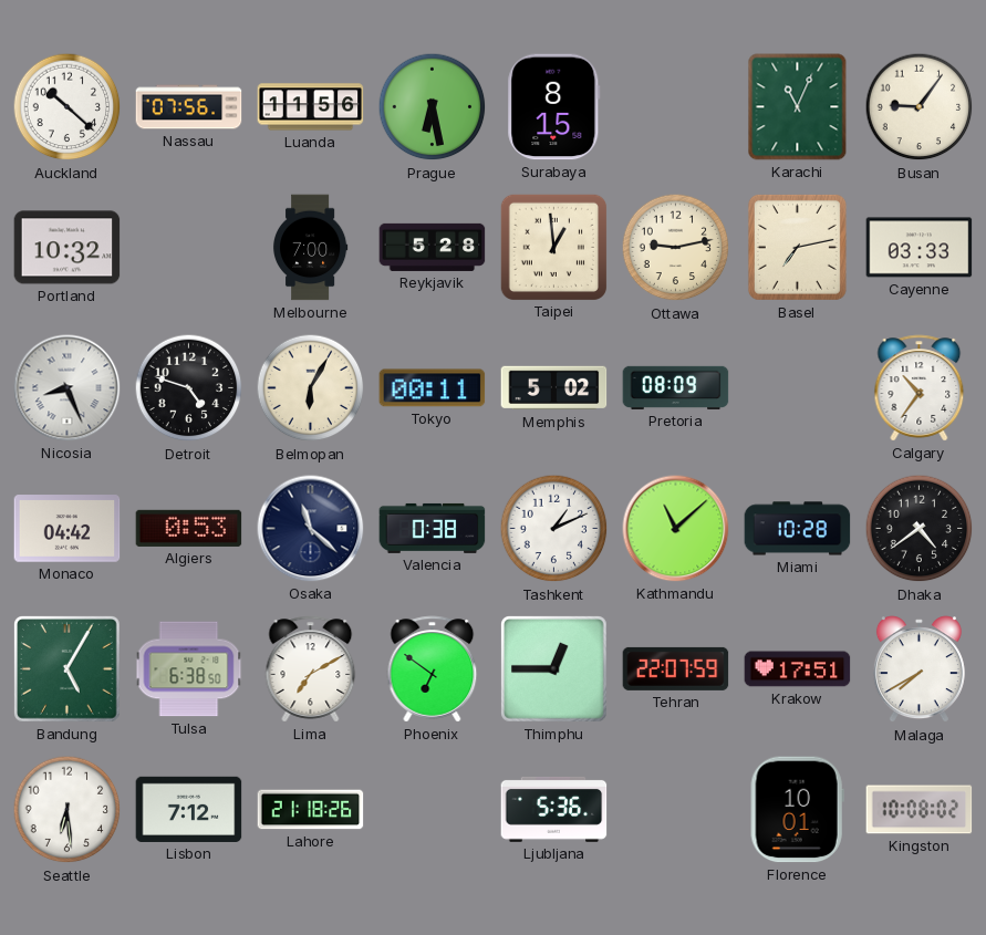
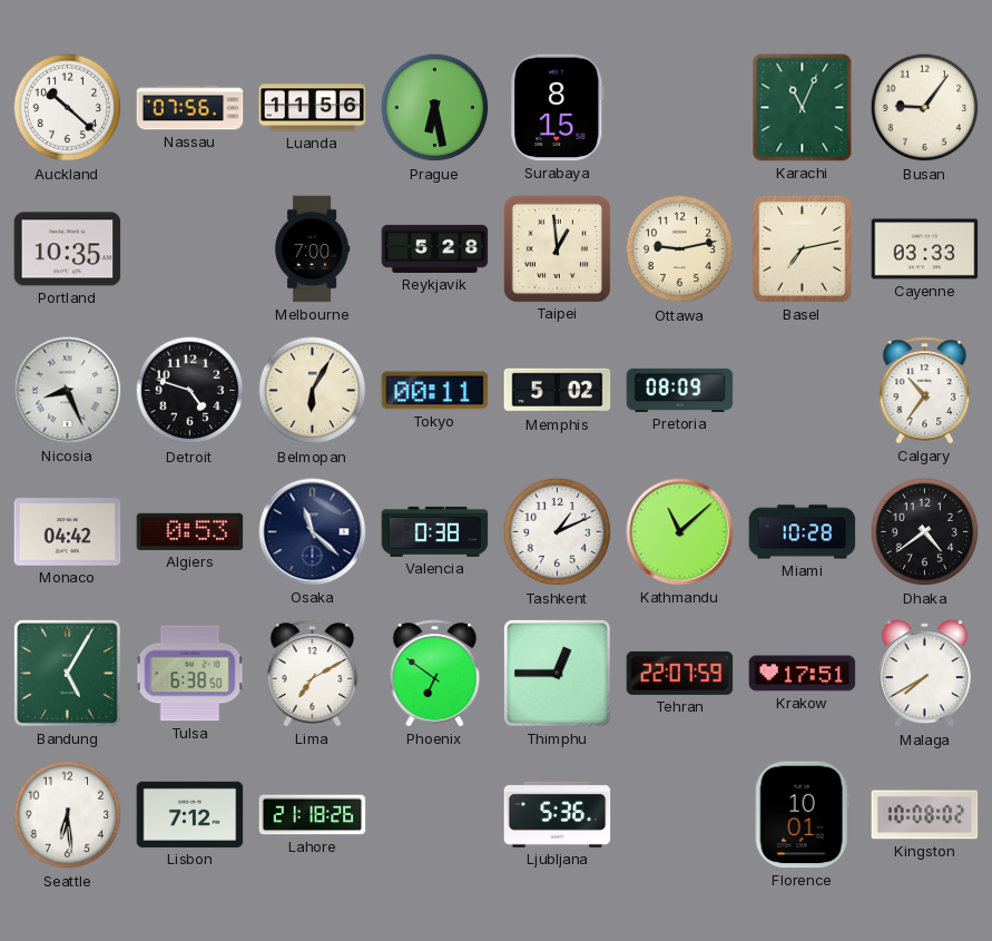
Portland: 10:32 -> 10:35 (68, 249)
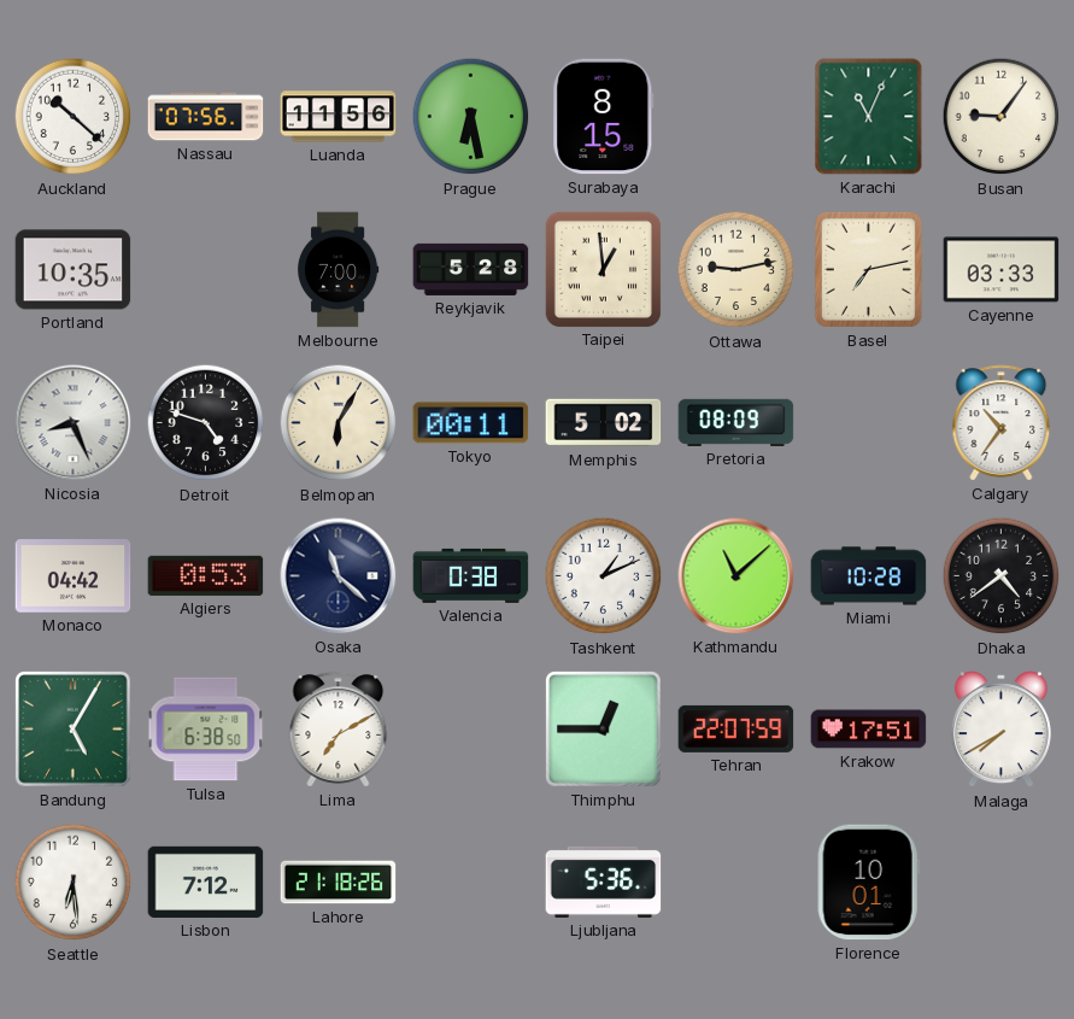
Phoenix: 6:51 -> none (435, 674)
Kingston: 10:08 -> none (925, 815)
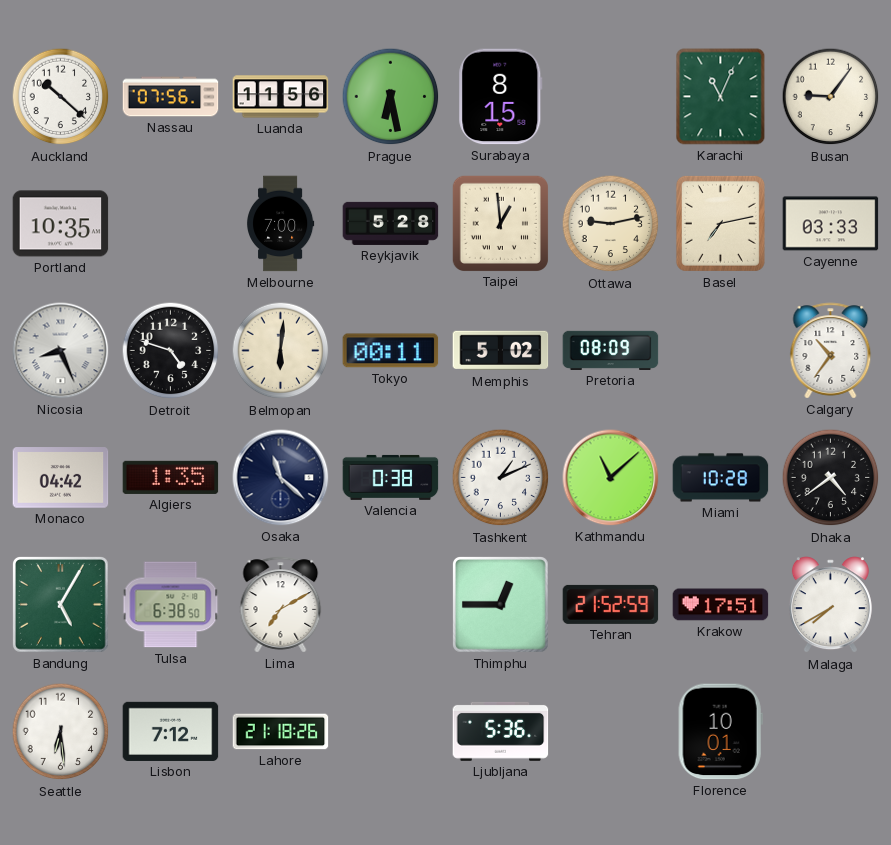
Belmopan: 6:05 -> 6:01 (281, 351)
Algiers: 0:53 -> 1:35 (171, 477)
Tehran: 22:07 -> 21:52 (611, 604)
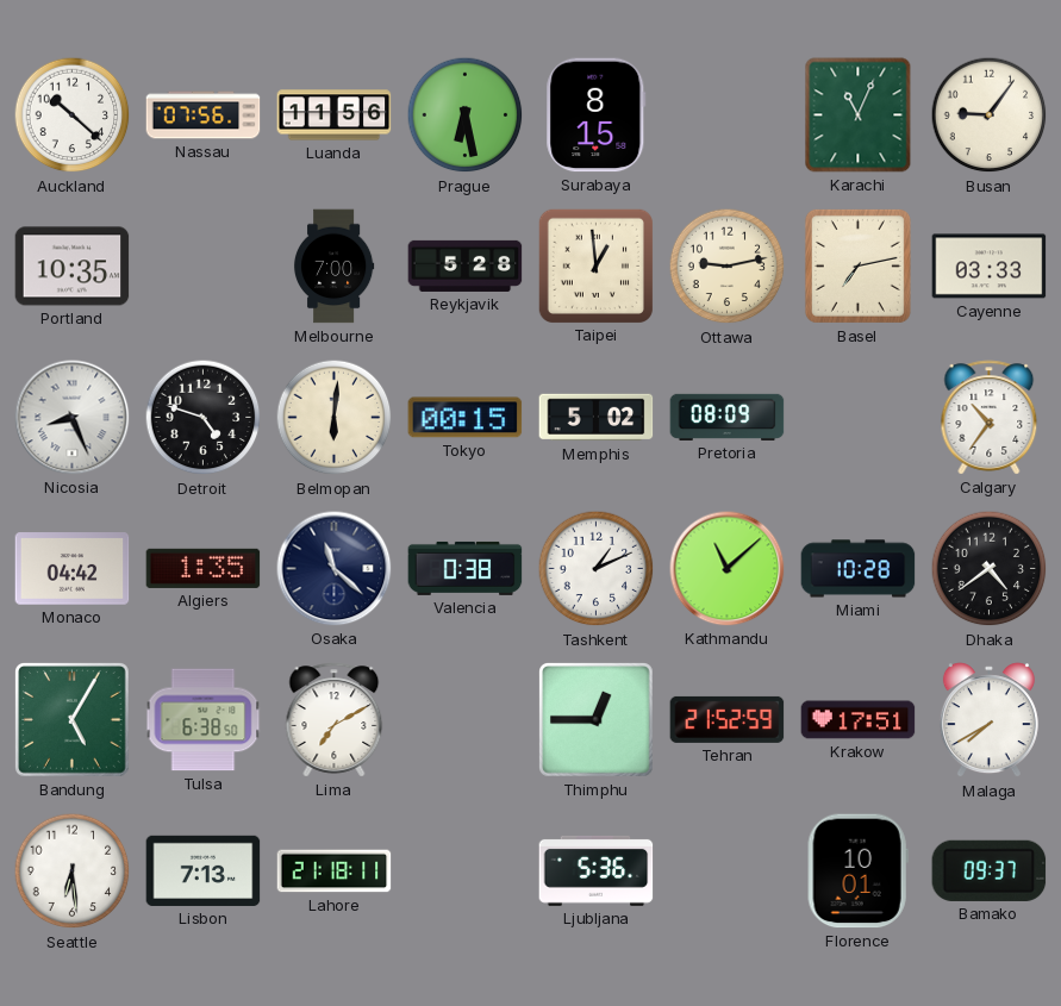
Tokyo: 00:11 -> 00:15 (466, 418)
Lisbon: 7:12 -> 7:13 (204, 870)
Lahore: 21:18:26 -> 21:18:11 (335, 871)
Bamako: none -> 09:37 (990, 870)
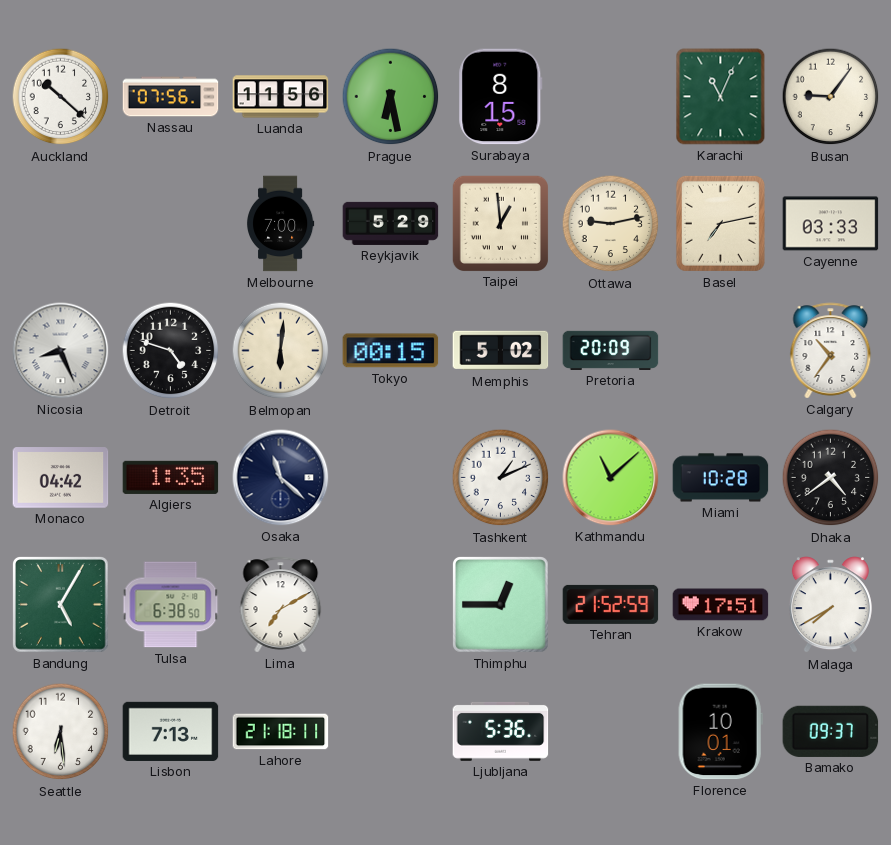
Portland: 10:35 -> none (73, 267)
Reykjavik: 5:28 -> 5:29 (391, 223)
Pretoria: 08:09 -> 20:09 (611, 350)
Valencia: 0:38 -> none (466, 568)
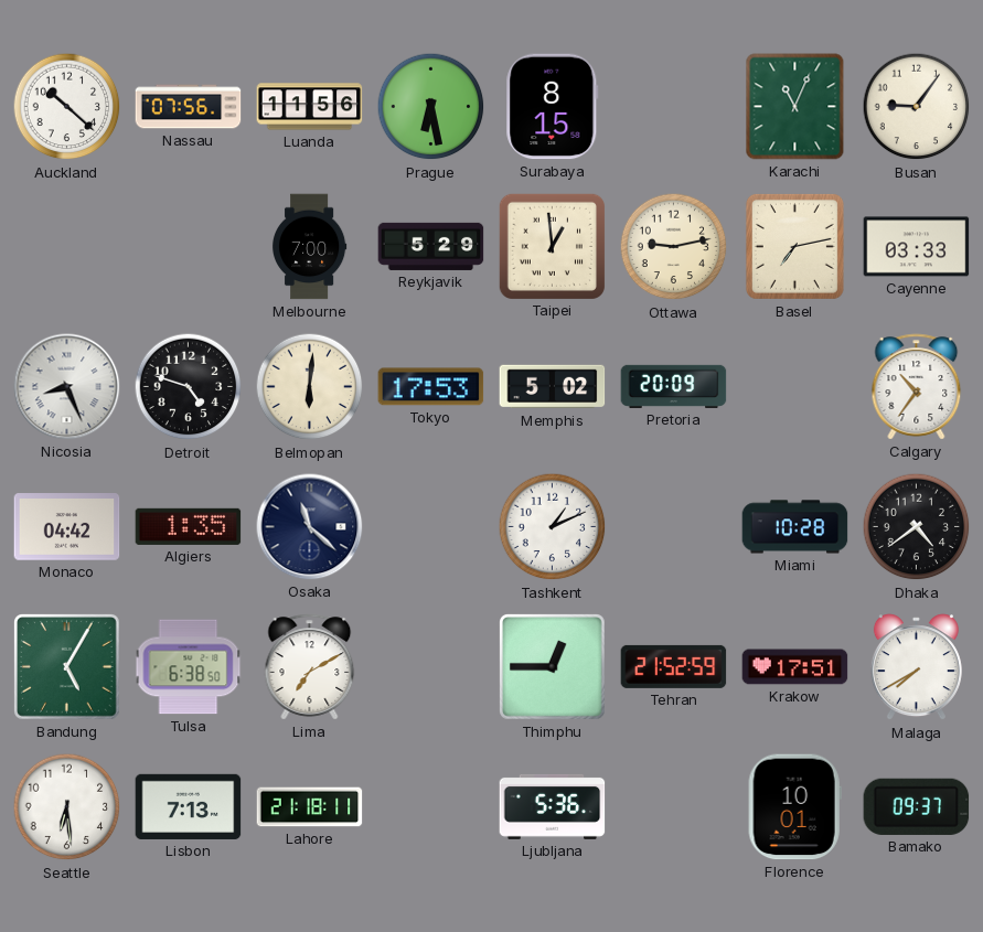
Tokyo: 00:15 -> 17:53 (431, 387)
Kathmandu: 11:08 -> none (611, 478)
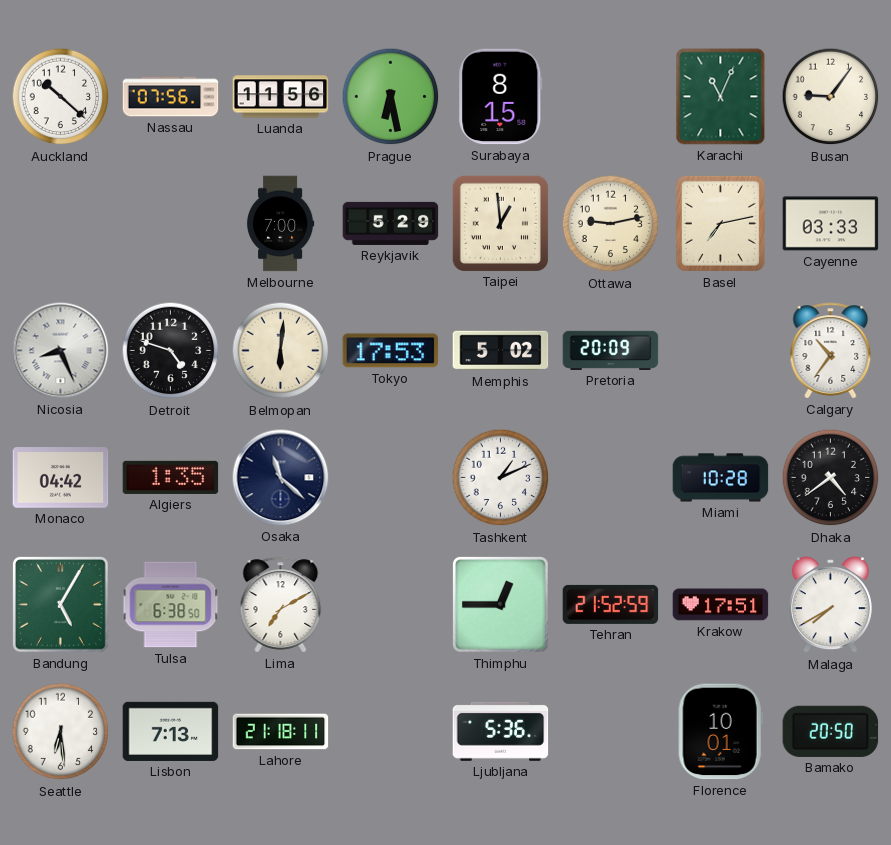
Bamako: 09:37 -> 20:50 (831, 731)
